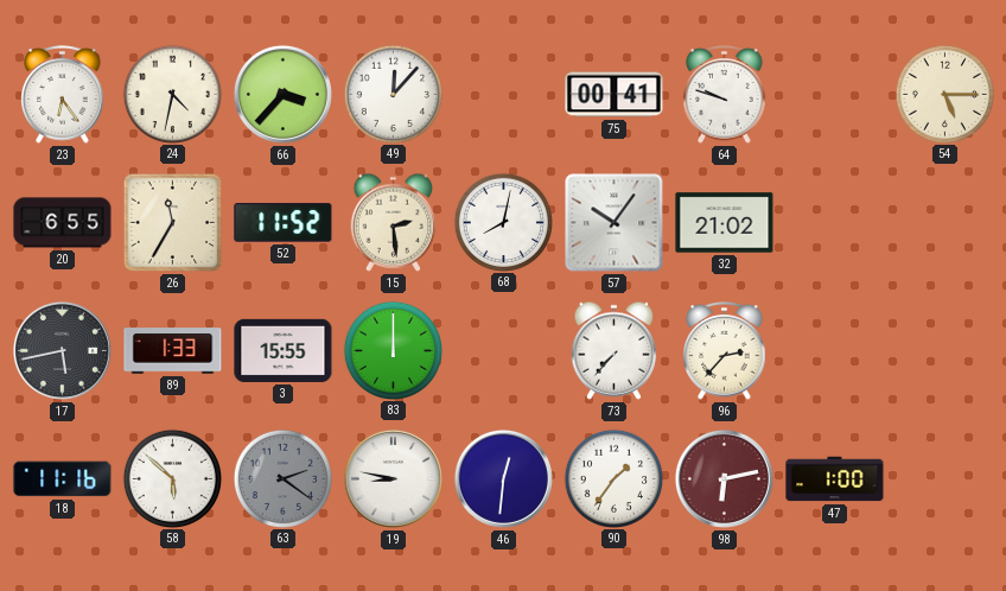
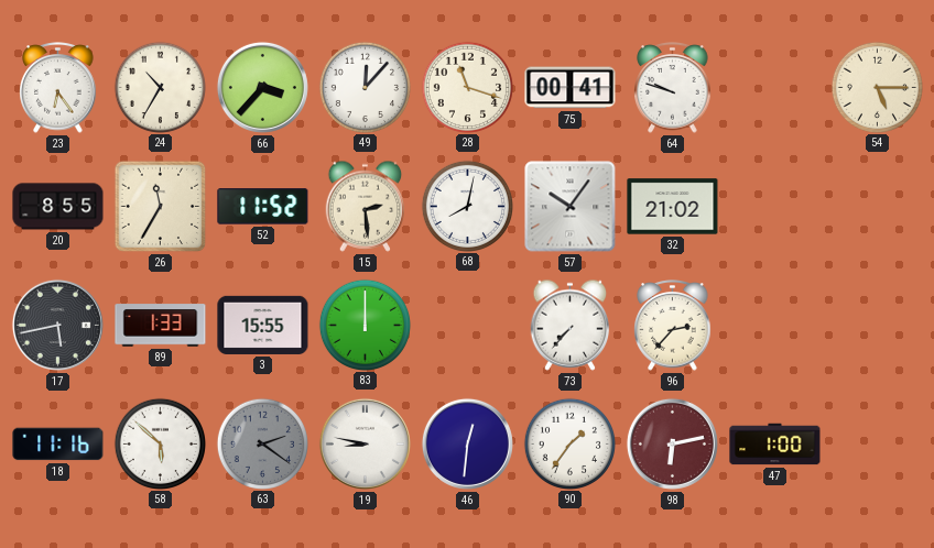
24: 4:32 -> 10:35 (160, 87)
28: none -> 11:18 (467, 87)
20: 6:55 -> 8:55 (58, 207)
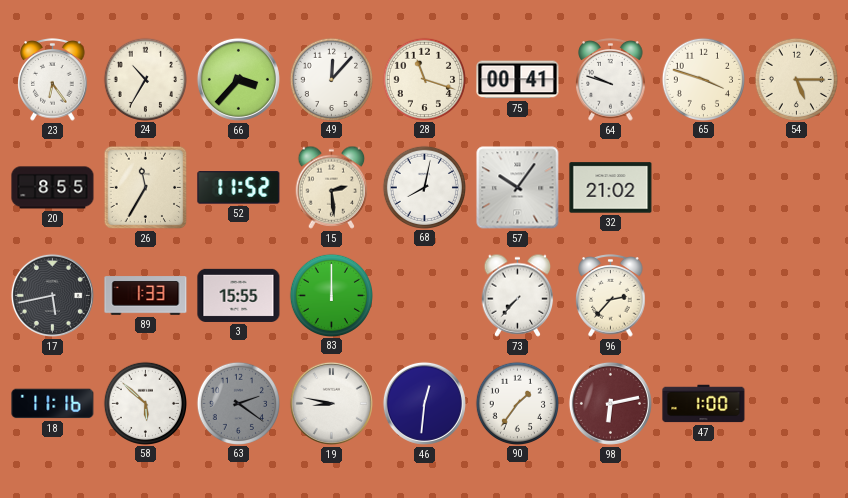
65: none -> 3:48 (703, 79)
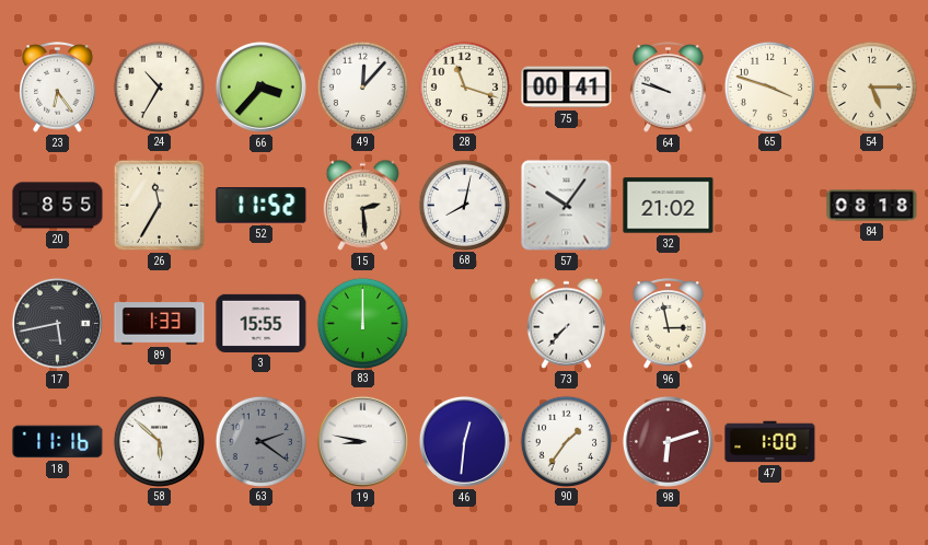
84: none -> 08:18 (872, 206)
96: 2:37 -> 2:58 (669, 324)
98: 6:13 -> 6:12 (668, 441)
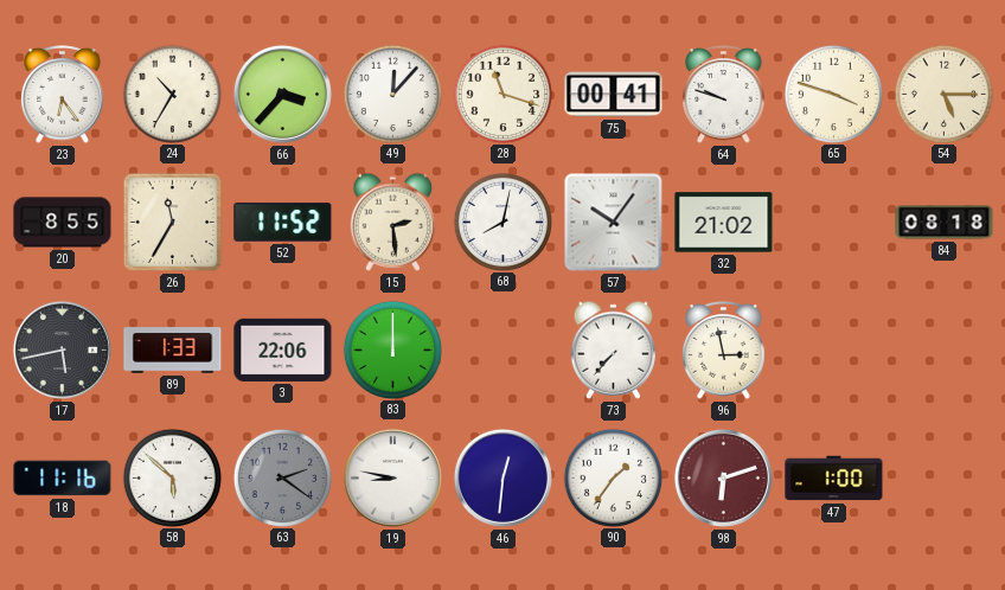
3: 15:55 -> 22:06 (283, 349)
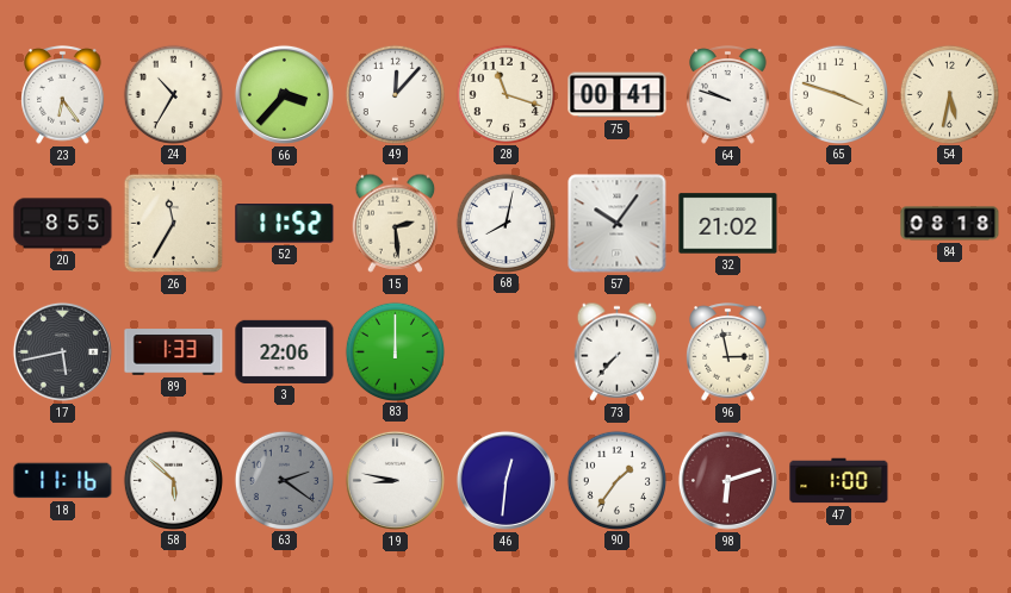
54: 5:15 -> 5:32 (949, 94)
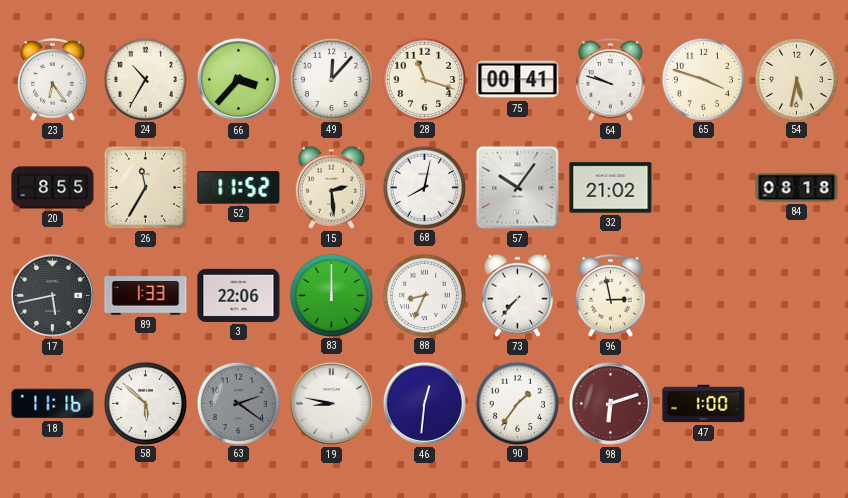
88: none -> 8:34 (424, 295)
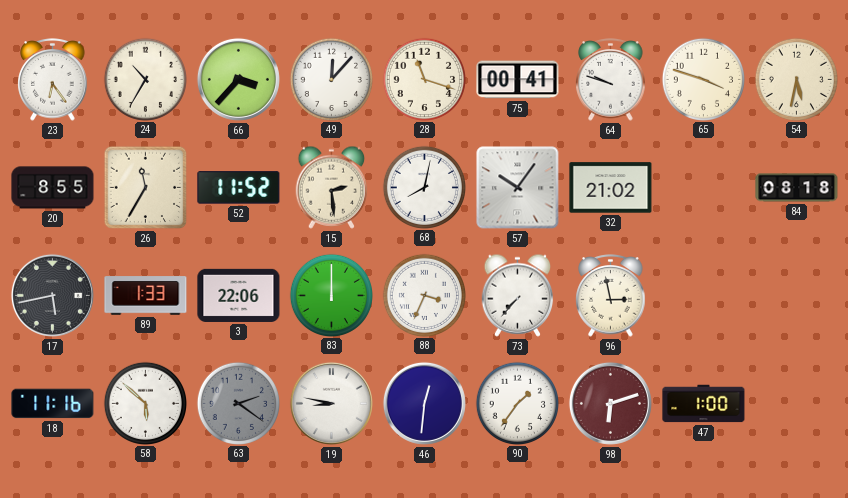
88: 8:34 -> 3:34 (424, 295)
